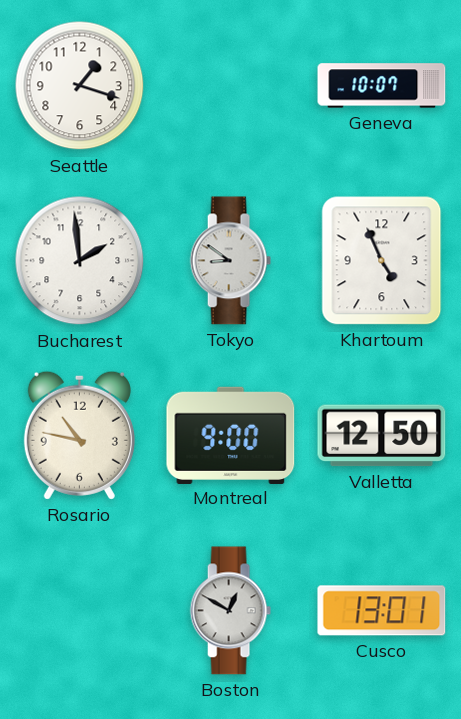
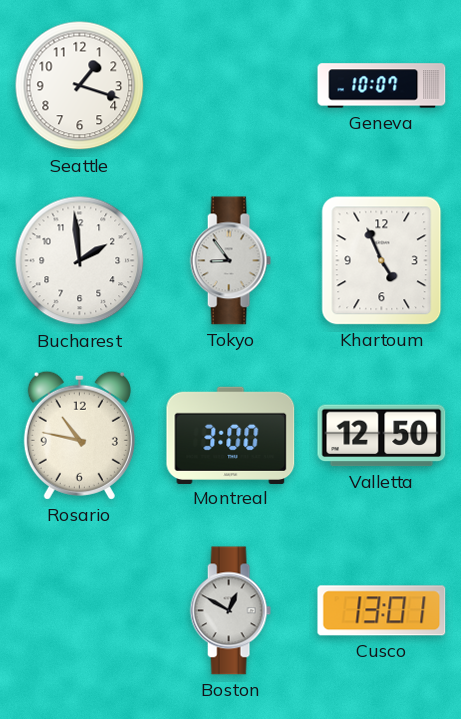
Tokyo: 8:51 -> 8:54 (230, 261)
Montreal: 9:00 -> 3:00 (231, 435)
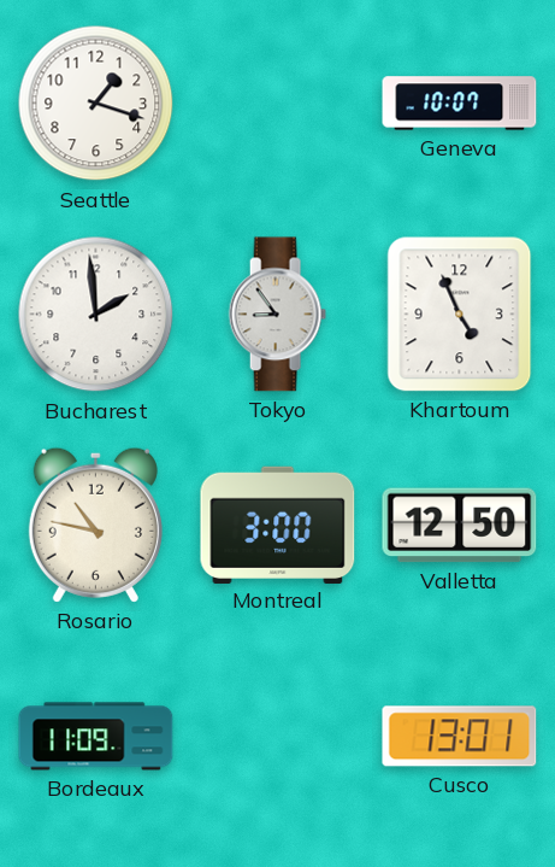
Bordeaux: none -> 11:09 (96, 737)
Boston: 12:50 -> none (230, 611)
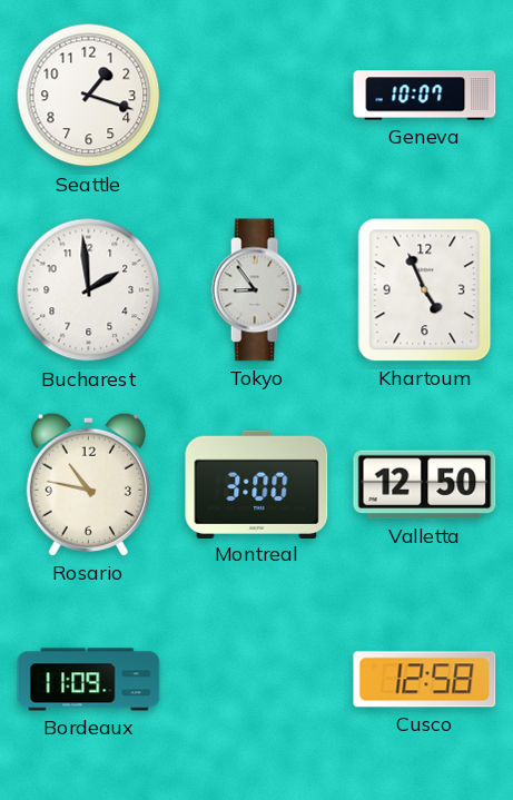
Cusco: 13:01 -> 12:58 (425, 680)
